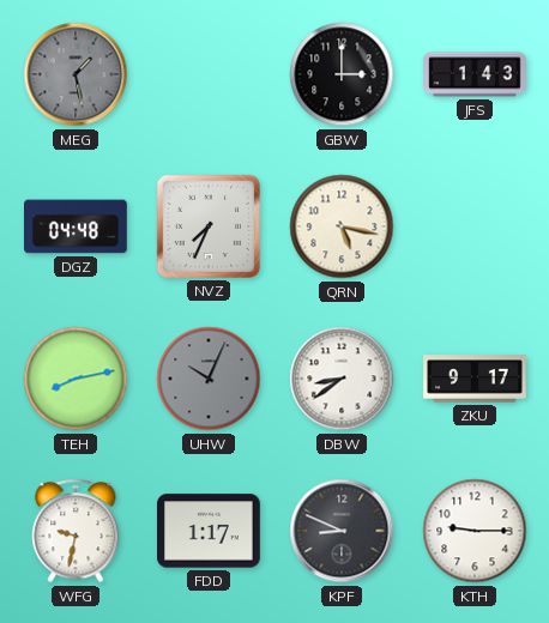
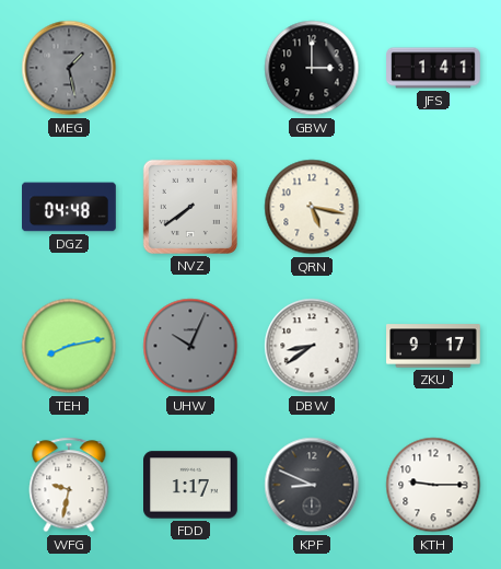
JFS: 1:43 -> 1:41 (433, 68)
NVZ: 7:34 -> 7:39 (190, 207)
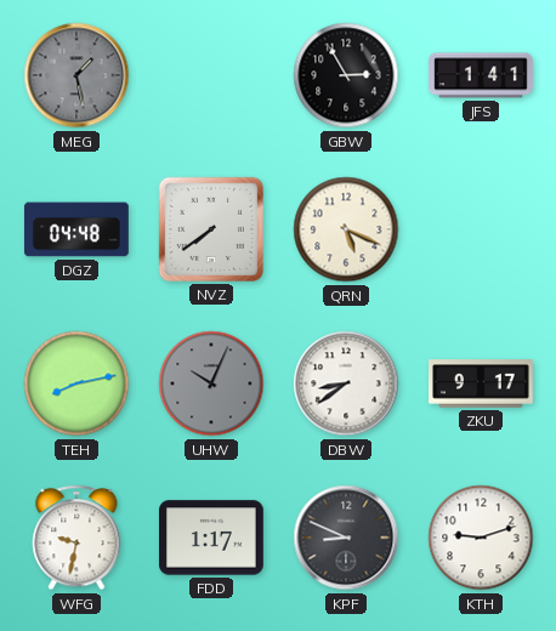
GBW: 3:00 -> 2:55 (346, 75)
QRN: 5:17 -> 5:19 (346, 229)
KTH: 9:15 -> 9:12 (481, 538)
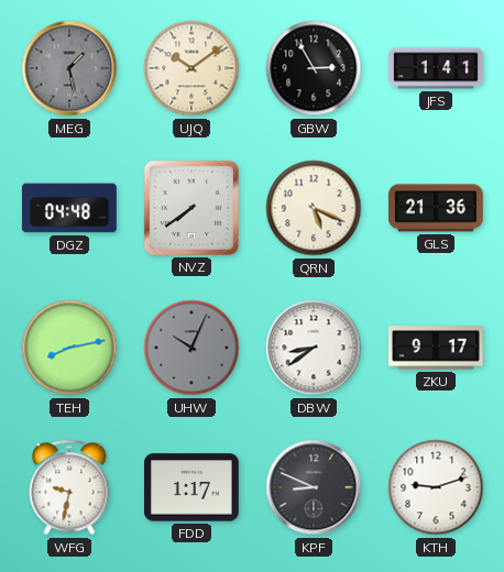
UJQ: none -> 10:09 (191, 68)
GLS: none -> 21:36 (437, 208)
